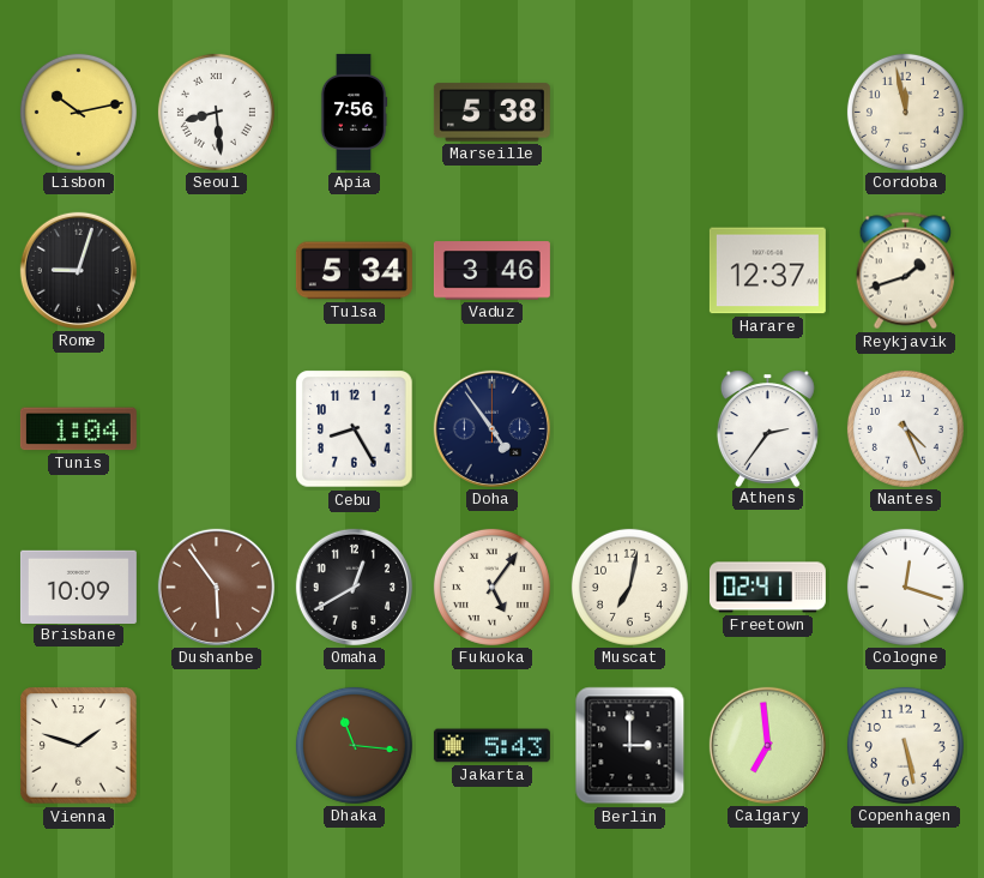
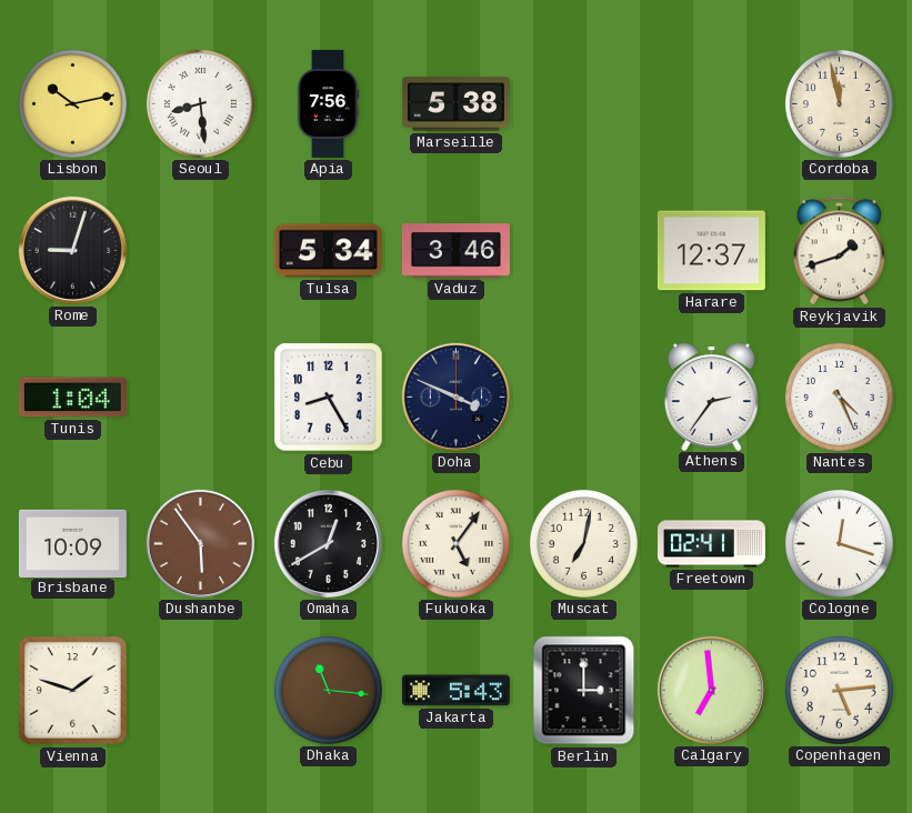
Doha: 4:54 -> 3:49 (455, 397)
Copenhagen: 5:28 -> 5:14 (839, 690)
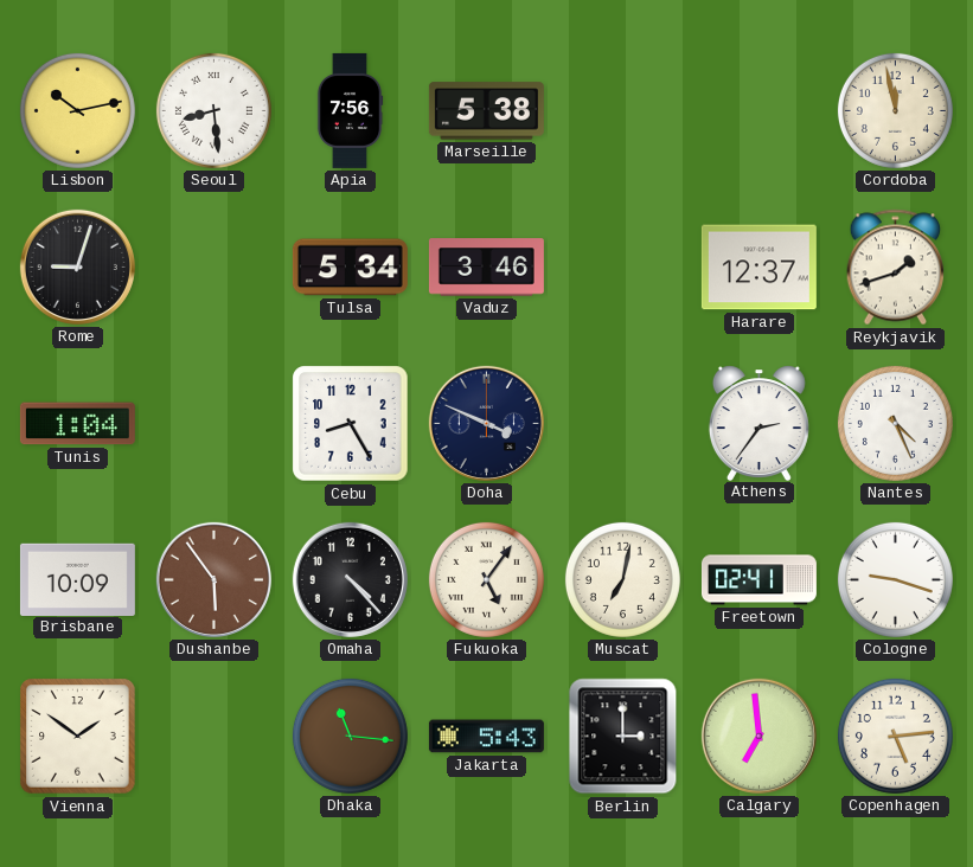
Omaha: 12:40 -> 4:23 (350, 579)
Cologne: 12:18 -> 9:18 (895, 579)
Vienna: 1:48 -> 1:51 (78, 737)
